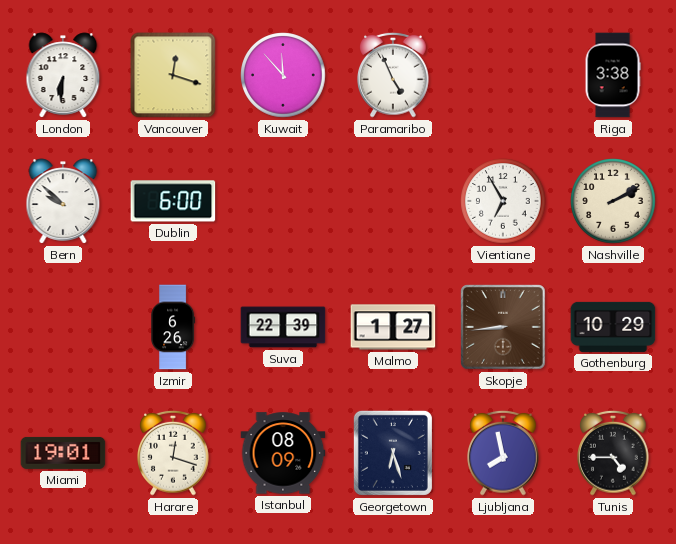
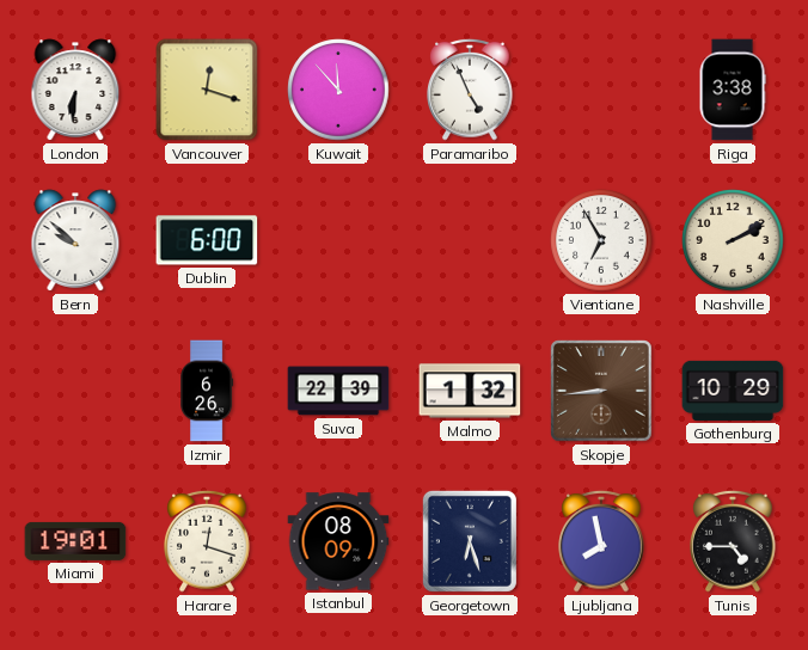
Malmo: 1:27 -> 1:32 (470, 391)
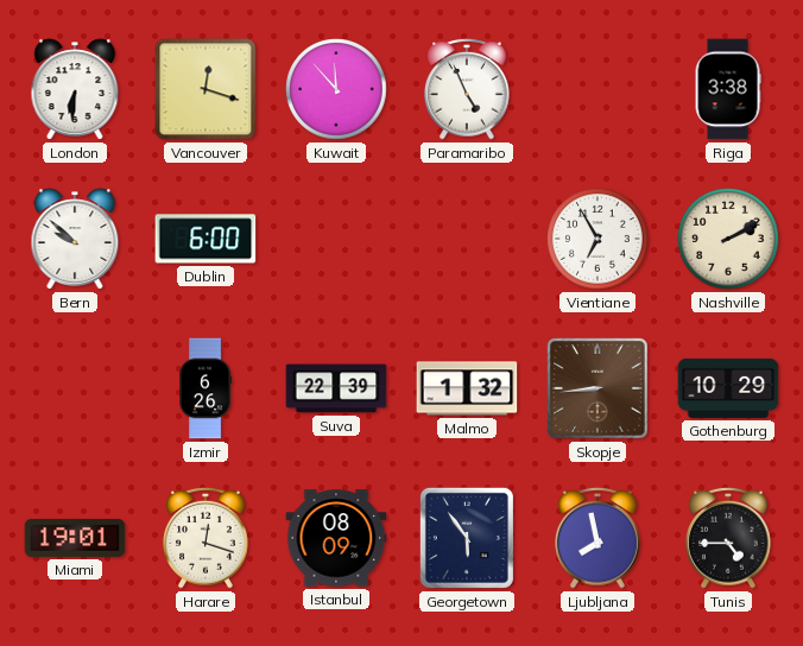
Georgetown: 6:27 -> 5:54 (467, 538)
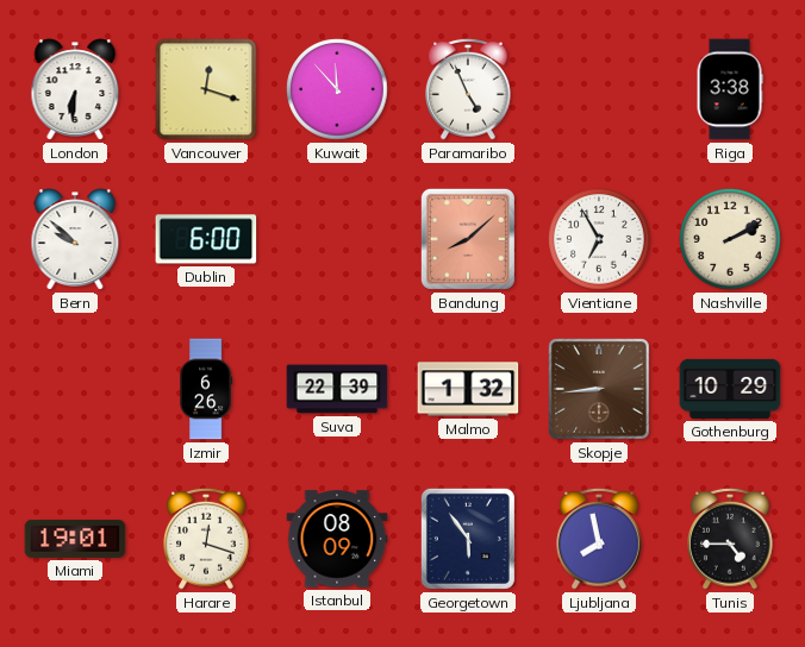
Bandung: none -> 8:08 (468, 239)
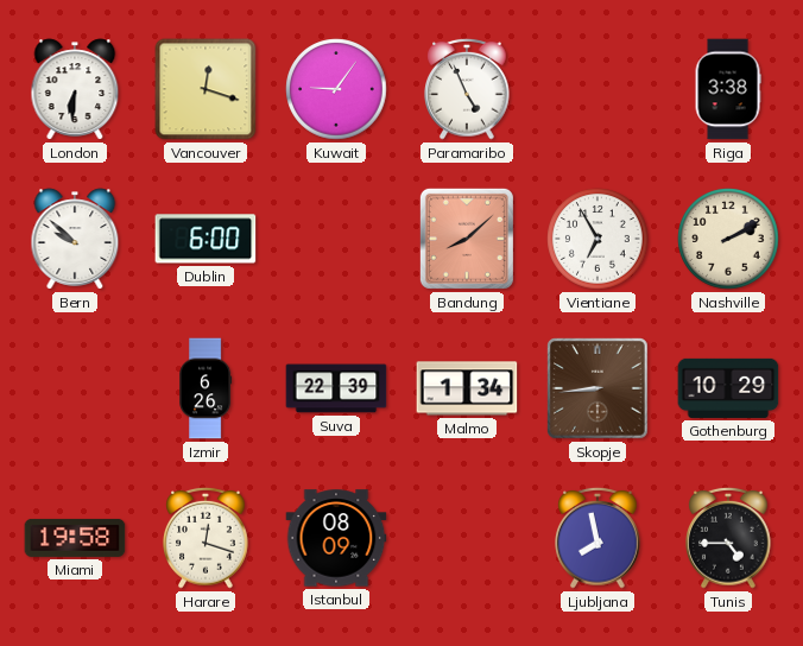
Kuwait: 11:53 -> 9:06 (336, 89)
Malmo: 1:32 -> 1:34 (467, 388)
Miami: 19:01 -> 19:58 (75, 538)
Georgetown: 5:54 -> none (468, 539)
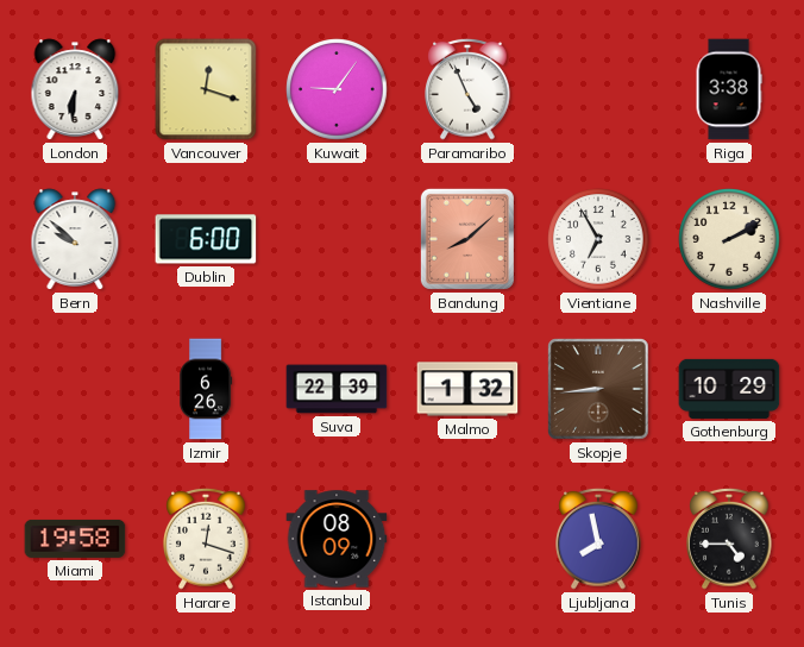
Malmo: 1:34 -> 1:32 (467, 389)
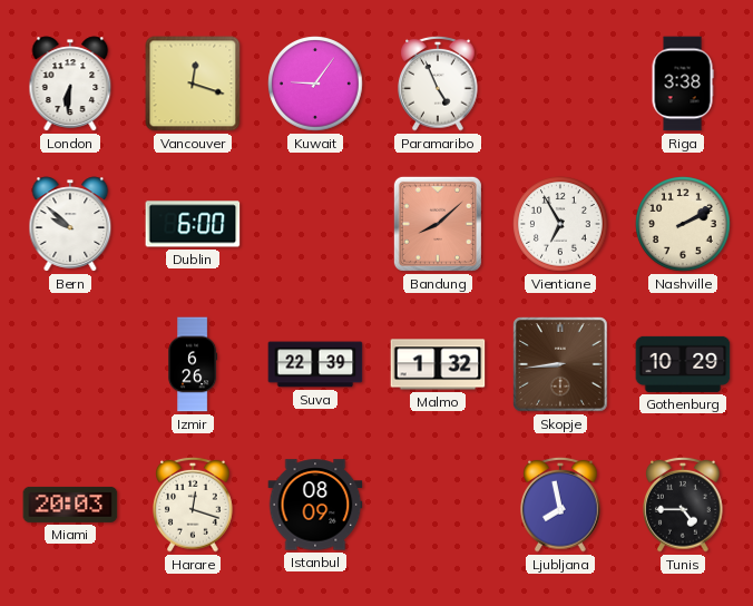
Miami: 19:58 -> 20:03 (70, 505)
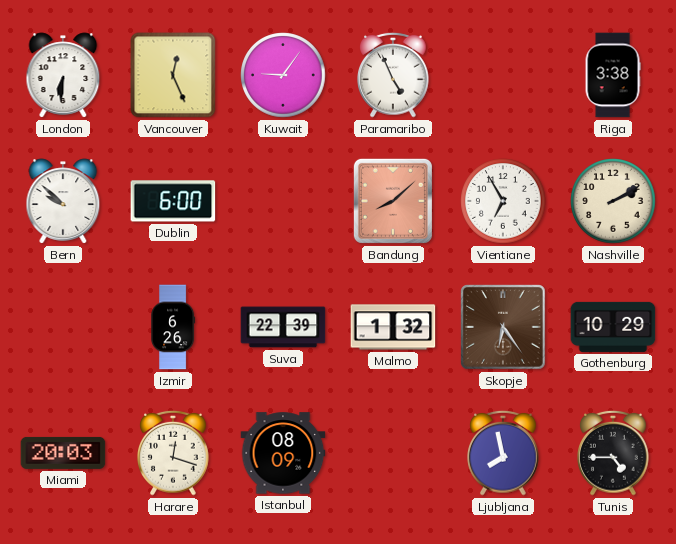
Vancouver: 12:18 -> 12:26 (173, 75)
Skopje: 8:44 -> 6:24 (504, 328)
